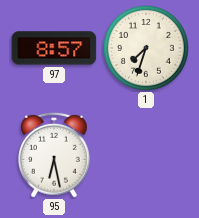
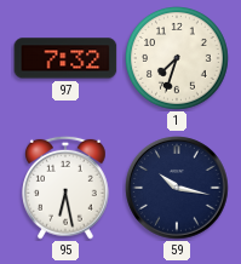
97: 8:57 -> 7:32 (65, 58)
59: none -> 10:17 (177, 188)
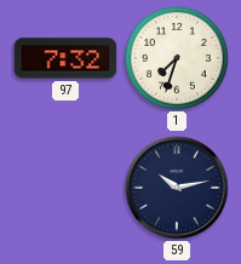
95: 6:28 -> none (67, 188)
59: 10:17 -> 10:13 (177, 188)
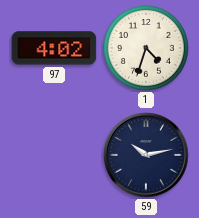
97: 7:32 -> 4:02 (54, 48)
1: 7:33 -> 4:33 (147, 49)
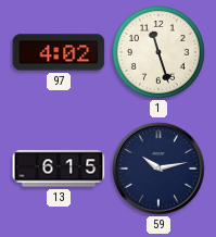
1: 4:33 -> 11:27 (160, 53)
13: none -> 6:15 (59, 169)
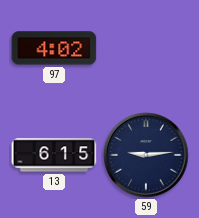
1: 11:27 -> none (160, 53)
59: 10:13 -> 9:14 (146, 155)
